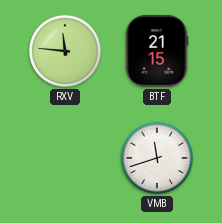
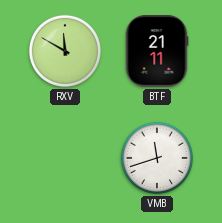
RXV: 11:46 -> 11:50 (65, 51)
BTF: 21:15 -> 21:11 (157, 51)
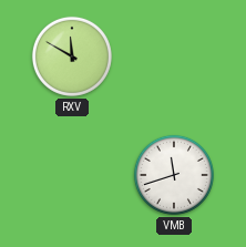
BTF: 21:11 -> none (157, 51)
